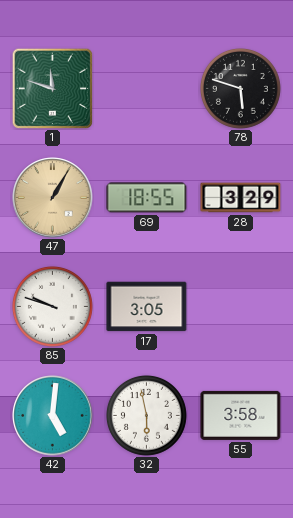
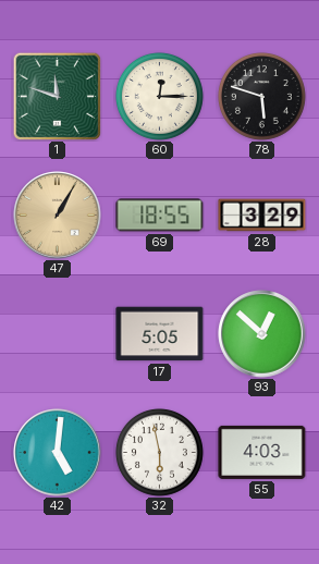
60: none -> 12:15 (159, 96)
85: 9:48 -> none (52, 306)
17: 3:05 -> 5:05 (160, 334)
93: none -> 12:52 (262, 334)
55: 3:58 -> 4:03 (262, 452)
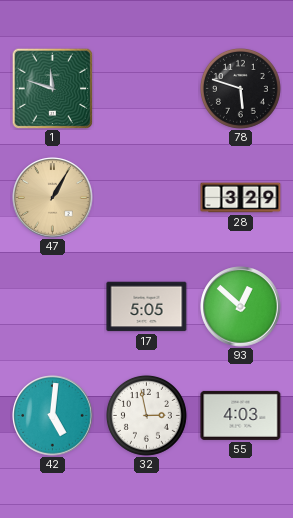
60: 12:15 -> none (159, 96)
69: 18:55 -> none (160, 216)
32: 5:58 -> 2:58 (146, 415)
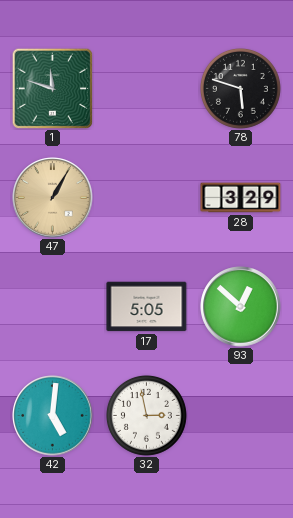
55: 4:03 -> none (241, 415)
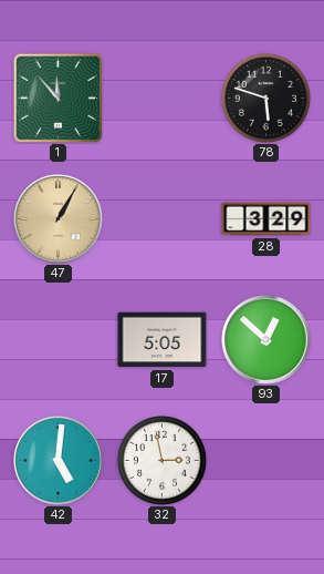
1: 11:48 -> 11:53 (58, 98)
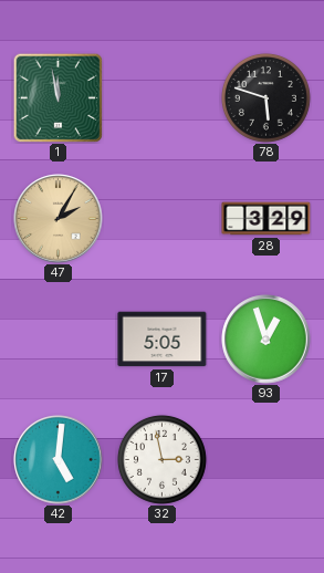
1: 11:53 -> 11:58 (58, 97)
47: 1:05 -> 2:05 (59, 219)
93: 12:52 -> 12:57 (266, 340)
